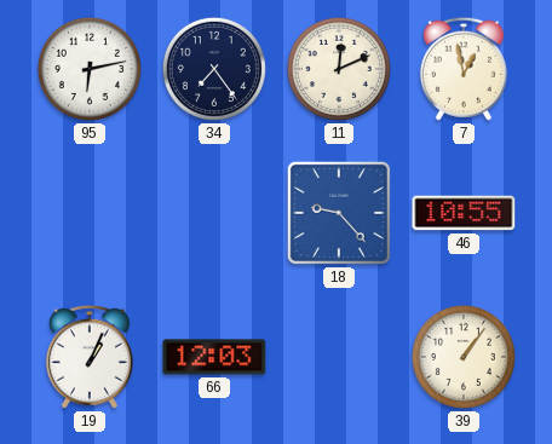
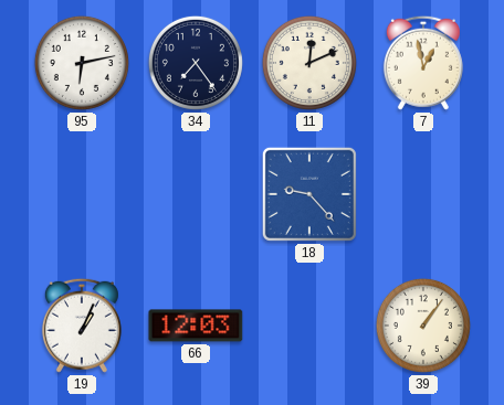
46: 10:55 -> none (464, 213)
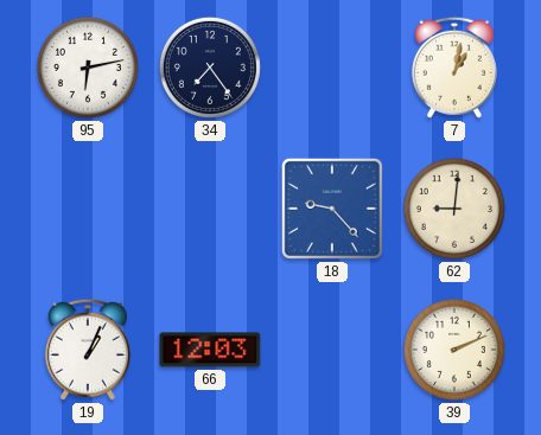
11: 12:11 -> none (309, 63)
7: 12:58 -> 1:02 (454, 68)
62: none -> 9:01 (454, 209)
39: 1:06 -> 2:11 (454, 350)
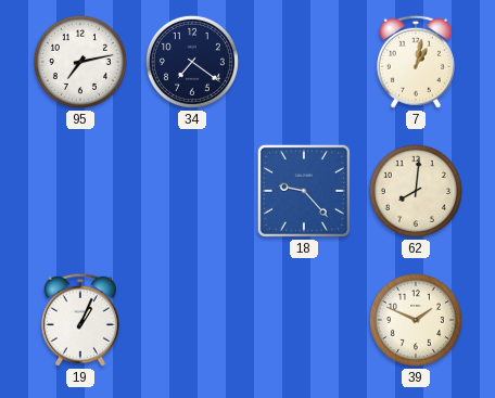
95: 6:13 -> 7:13 (80, 62)
34: 7:24 -> 7:21 (192, 62)
62: 9:01 -> 8:01 (416, 191)
66: 12:03 -> none (210, 350)
39: 2:11 -> 1:49 (416, 320)
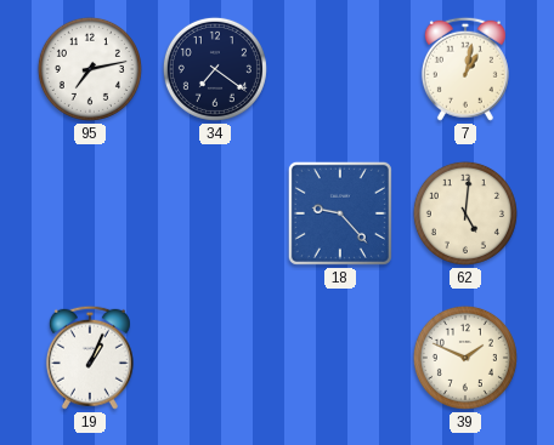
62: 8:01 -> 5:01 (465, 213)
